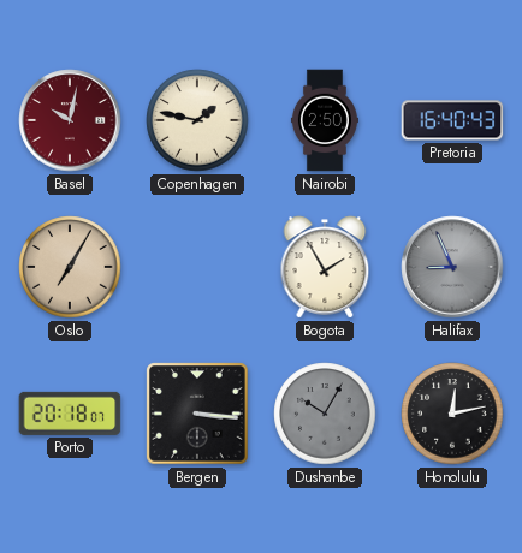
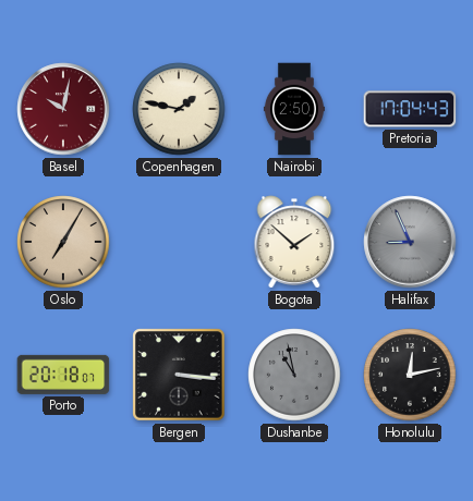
Pretoria: 16:40 -> 17:04 (410, 109)
Bogota: 1:55 -> 1:52 (294, 242)
Dushanbe: 10:05 -> 10:58 (294, 375)
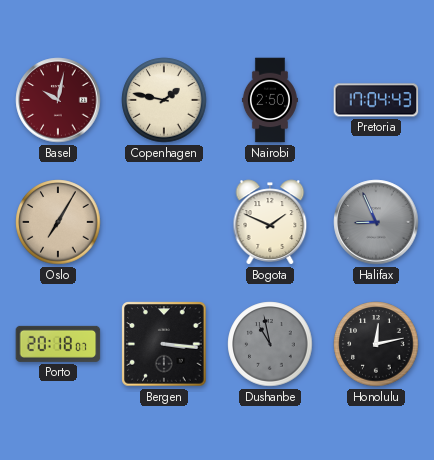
Bogota: 1:52 -> 1:49 (270, 222)
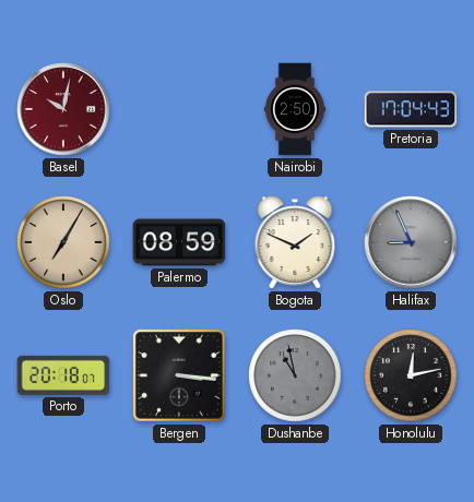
Copenhagen: 1:47 -> none (164, 100)
Palermo: none -> 08:59 (179, 242)
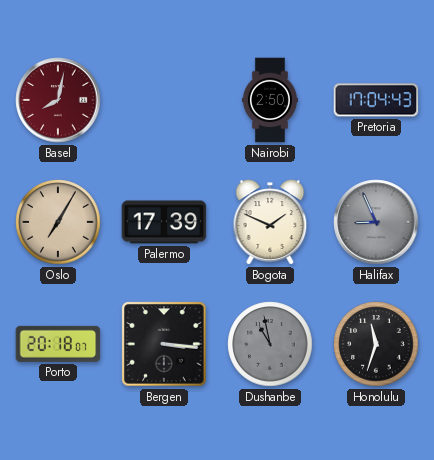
Basel: 10:02 -> 8:02 (58, 100)
Palermo: 08:59 -> 17:39 (164, 222)
Honolulu: 12:13 -> 11:33 (376, 344)
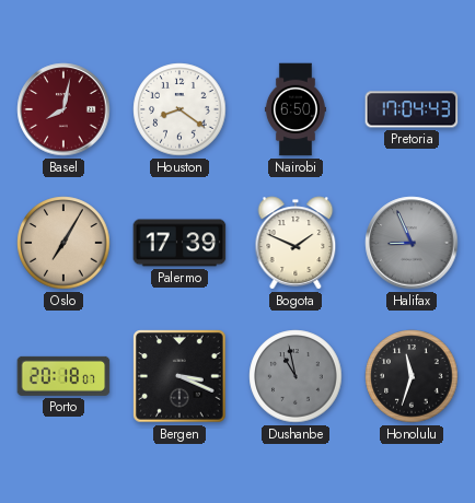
Houston: none -> 8:21 (179, 109)
Nairobi: 2:50 -> 6:50 (296, 109)
Bergen: 3:16 -> 3:19 (179, 376)
